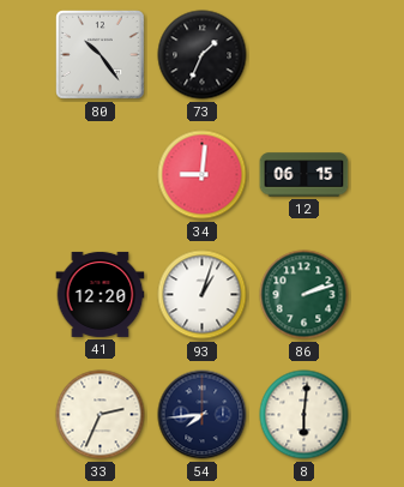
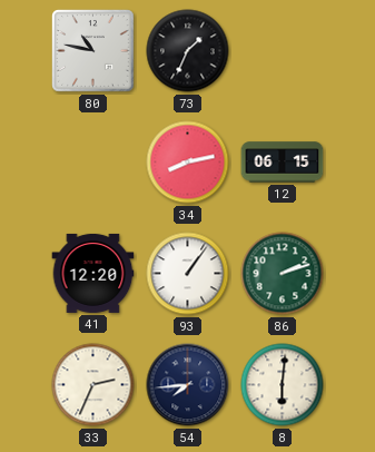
80: 10:24 -> 10:47 (93, 51)
34: 9:01 -> 8:13 (188, 163)
93: 1:03 -> 1:06 (188, 274)
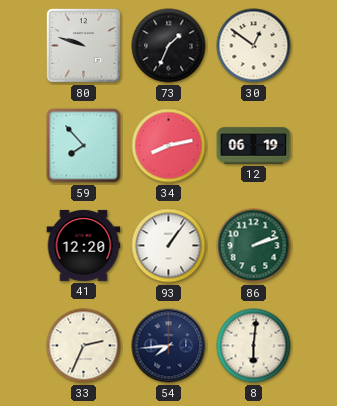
80: 10:47 -> 9:48 (84, 46)
30: none -> 12:51 (254, 46)
59: none -> 7:53 (84, 146)
12: 06:15 -> 06:19 (254, 146)
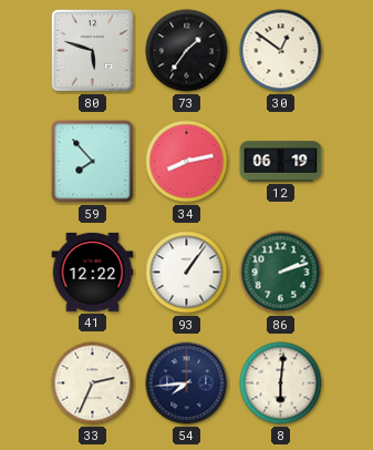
80: 9:48 -> 5:48 (93, 51)
73: 1:34 -> 1:36 (187, 51)
41: 12:20 -> 12:22 (93, 272)
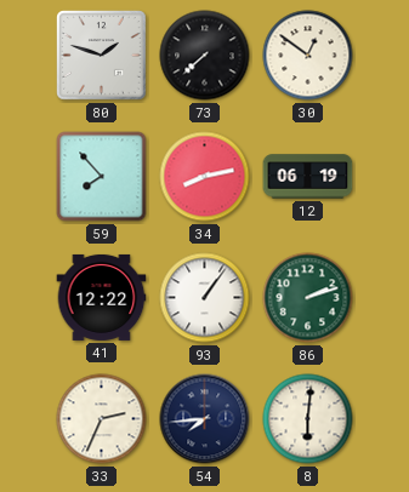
80: 5:48 -> 1:48 (102, 56)
73: 1:36 -> 7:38 (205, 56)
